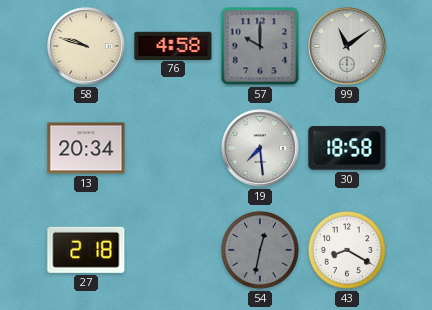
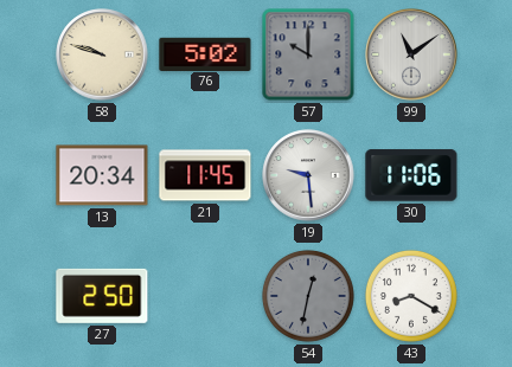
76: 4:58 -> 5:02 (205, 53)
21: none -> 11:45 (205, 175)
19: 7:29 -> 9:29 (308, 175)
30: 18:58 -> 11:06 (411, 175)
27: 2:18 -> 2:50 (102, 296)
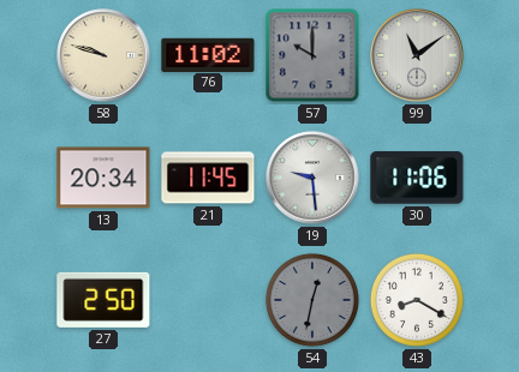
76: 5:02 -> 11:02 (208, 54)
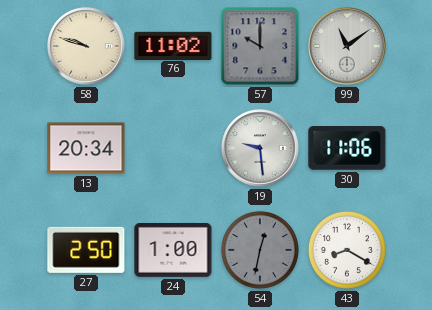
21: 11:45 -> none (208, 178)
24: none -> 1:00 (173, 250)
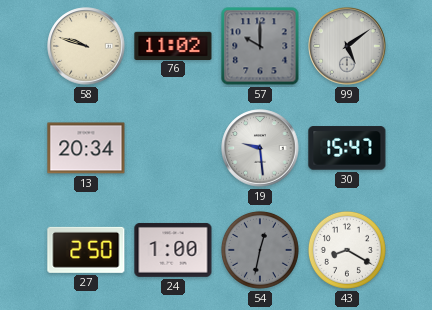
99: 11:09 -> 5:09 (347, 46)
30: 11:06 -> 15:47 (347, 148)
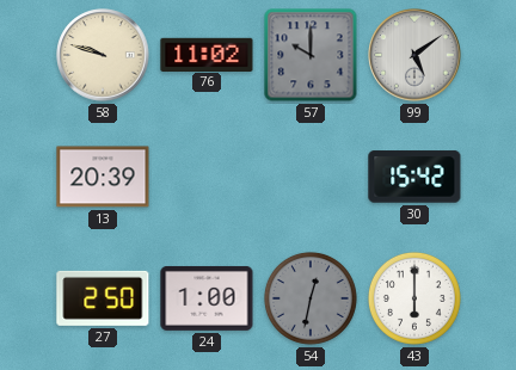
13: 20:34 -> 20:39 (103, 177)
19: 9:29 -> none (260, 148)
30: 15:47 -> 15:42 (414, 177)
43: 8:20 -> 6:00 (414, 298)
